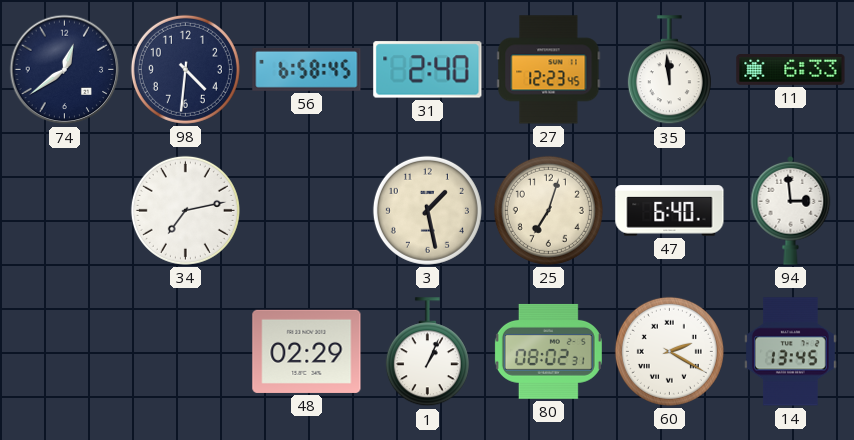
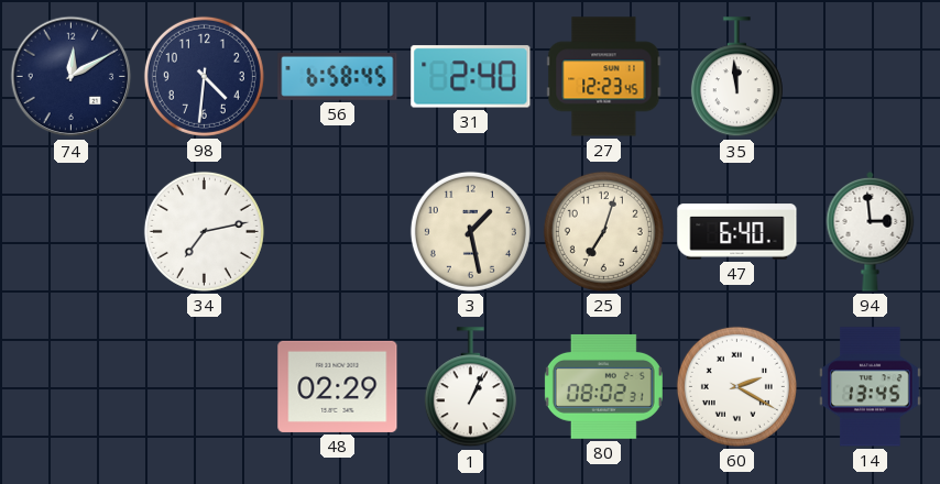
74: 12:39 -> 12:10 (72, 77)
11: 6:33 -> none (791, 70)
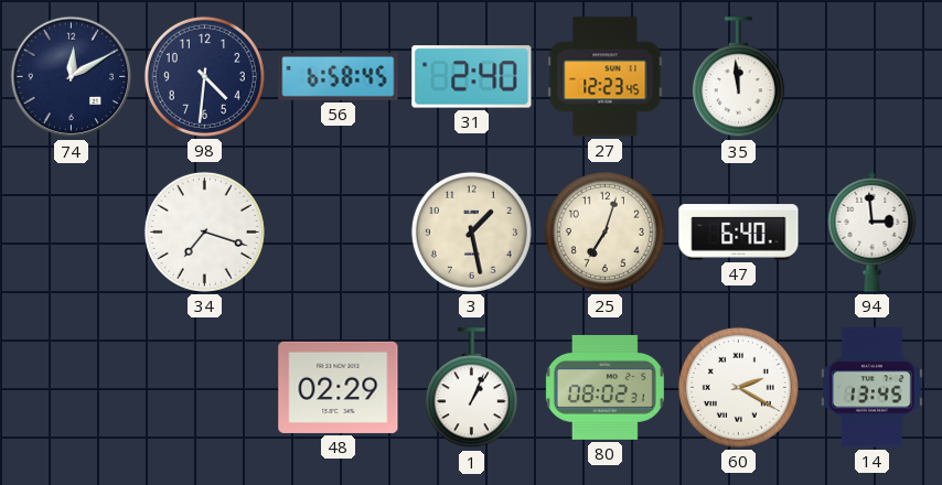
34: 7:13 -> 7:18 (204, 231)
